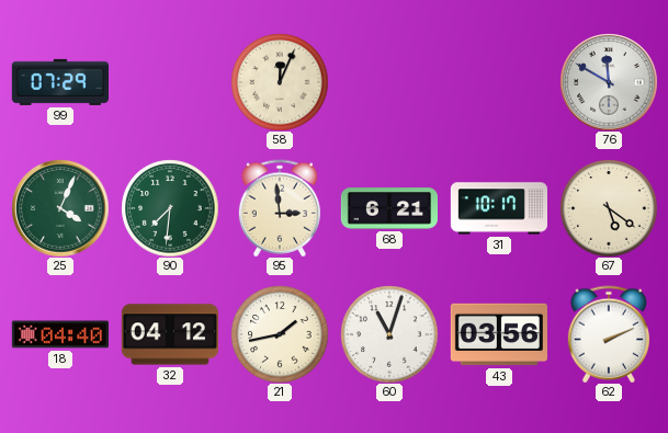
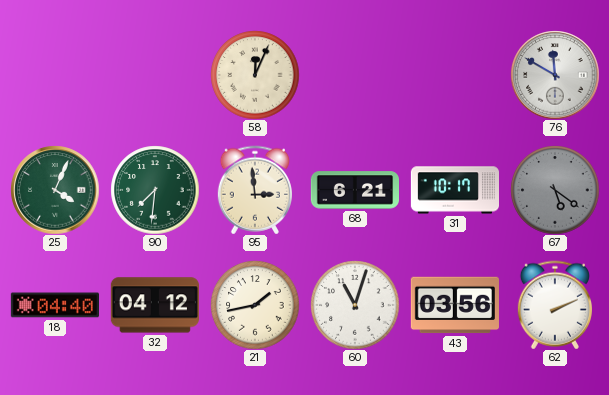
99: 07:29 -> none (60, 82)
67 dial: cream -> grey (555, 190)
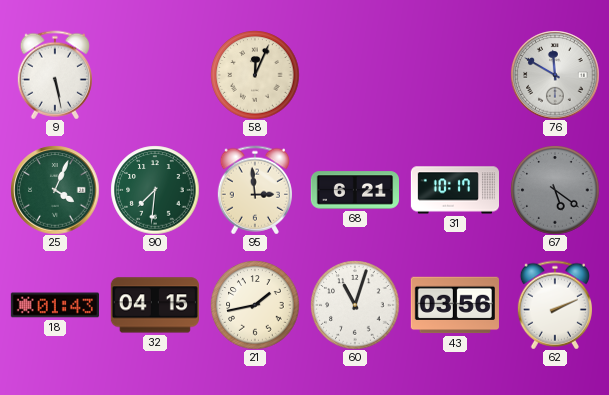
9: none -> 5:28 (55, 75)
18: 04:40 -> 01:43 (54, 305)
32: 04:12 -> 04:15 (155, 305)
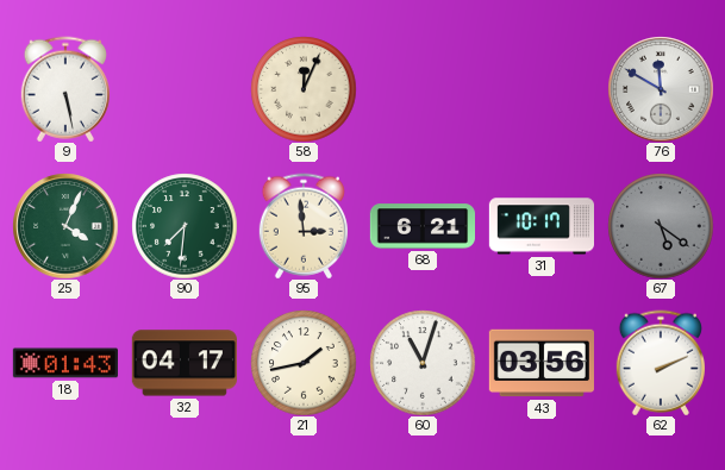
32: 04:15 -> 04:17 (185, 363)
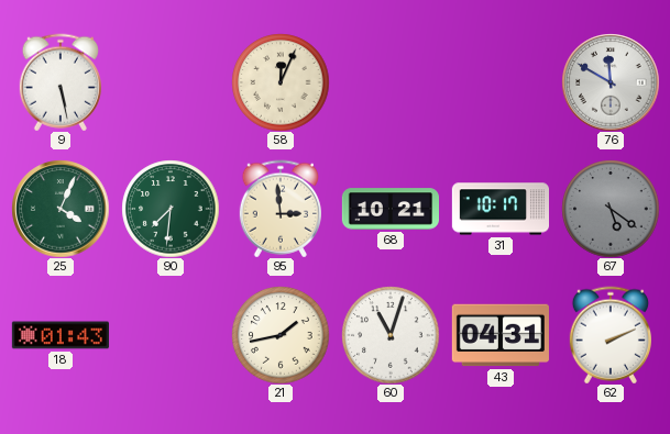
68: 6:21 -> 10:21 (389, 209)
32: 04:17 -> none (185, 363)
43: 03:56 -> 04:31 (501, 335)
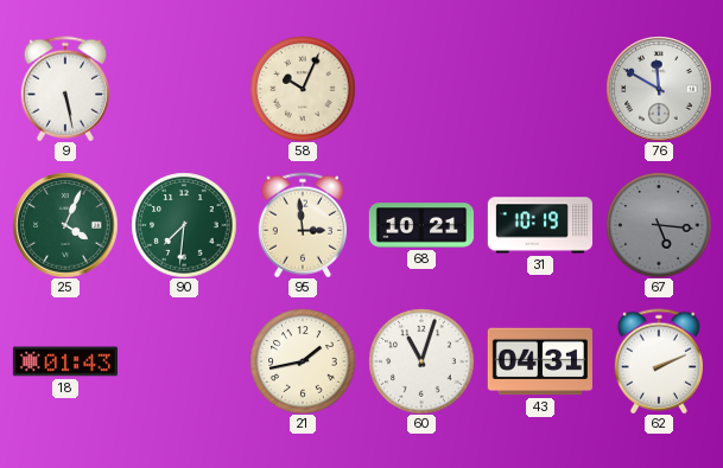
58: 12:04 -> 10:04 (303, 89)
31: 10:17 -> 10:19 (539, 225)
67: 5:21 -> 5:16 (659, 225)
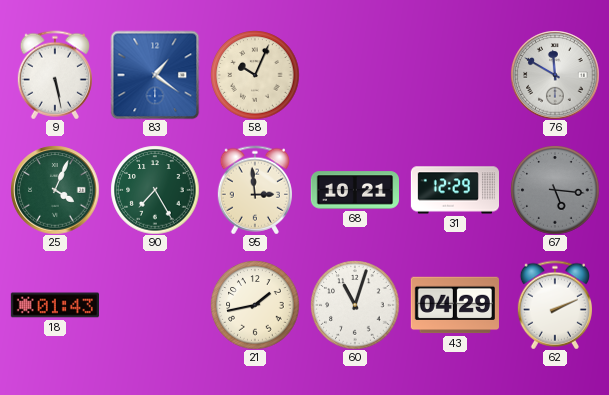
83: none -> 1:21 (155, 75)
90: 7:31 -> 7:25 (155, 190)
31: 10:19 -> 12:29 (454, 190)
43: 04:31 -> 04:29 (455, 305)
